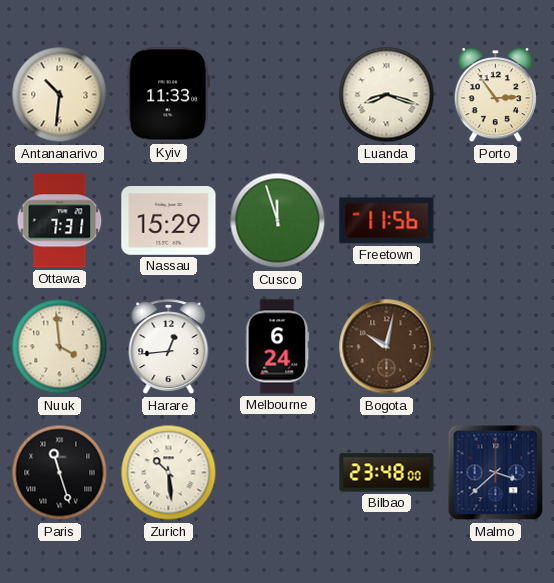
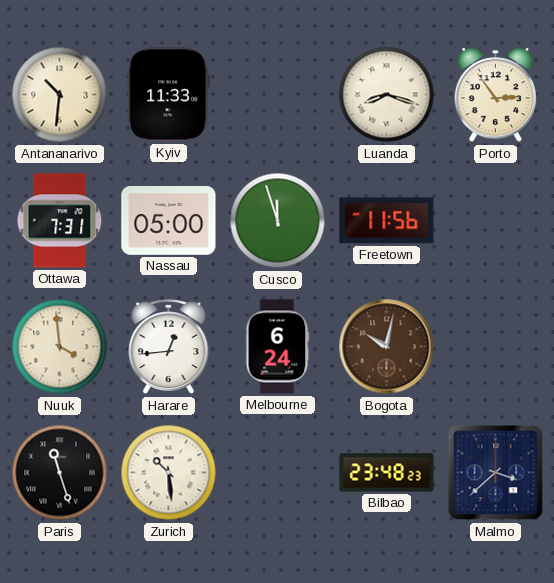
Nassau: 15:29 -> 05:00 (169, 221)
Bilbao: 23:48:00 -> 23:48:23 (387, 473)
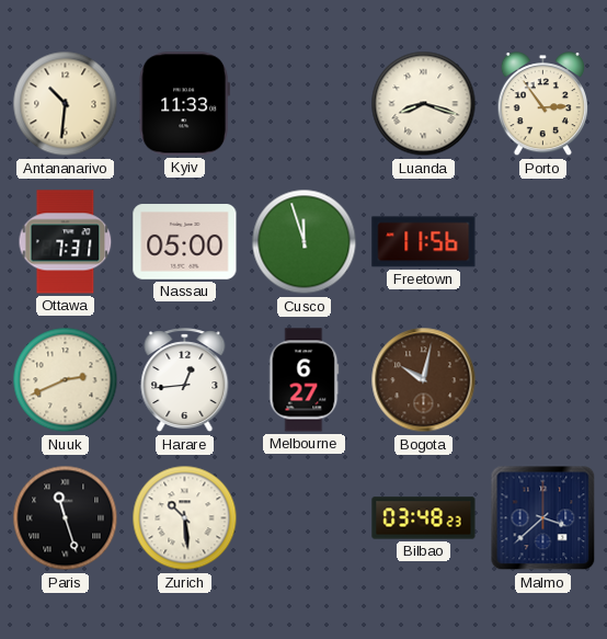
Nuuk: 3:59 -> 2:41 (66, 380)
Melbourne: 6:24 -> 6:27 (305, 380)
Bilbao: 23:48 -> 03:48 (424, 518)
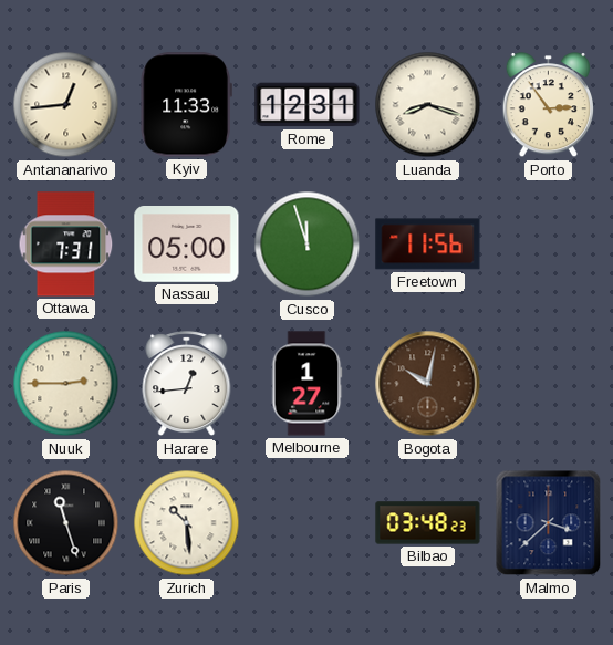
Antananarivo: 10:31 -> 12:44 (66, 105)
Rome: none -> 12:31 (308, 105)
Nuuk: 2:41 -> 2:45 (66, 384)
Melbourne: 6:27 -> 1:27 (308, 384)
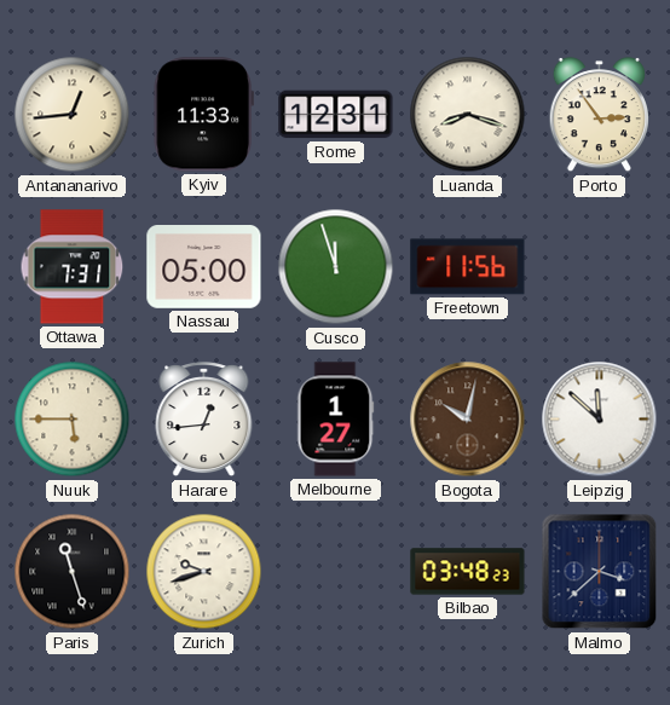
Nuuk: 2:45 -> 5:45 (73, 420)
Leipzig: none -> 11:52 (600, 420)
Zurich: 10:29 -> 9:42 (204, 572)
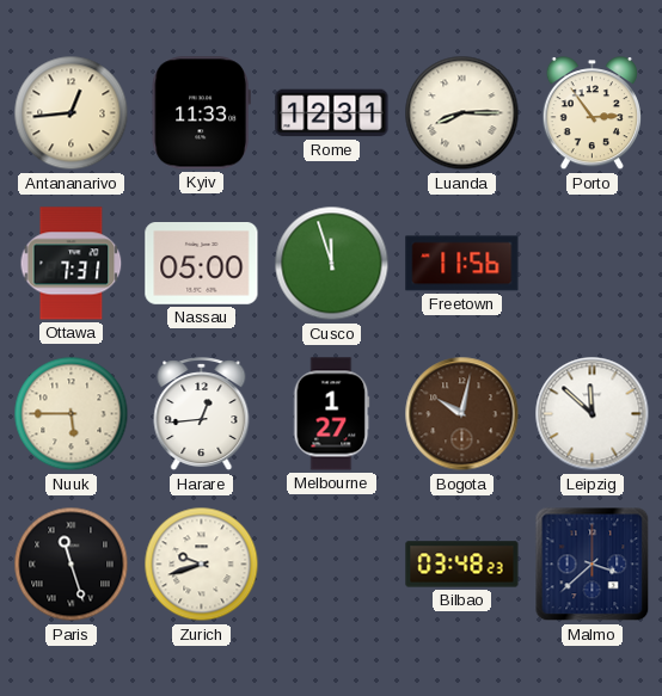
Luanda: 8:18 -> 8:15 (462, 113)
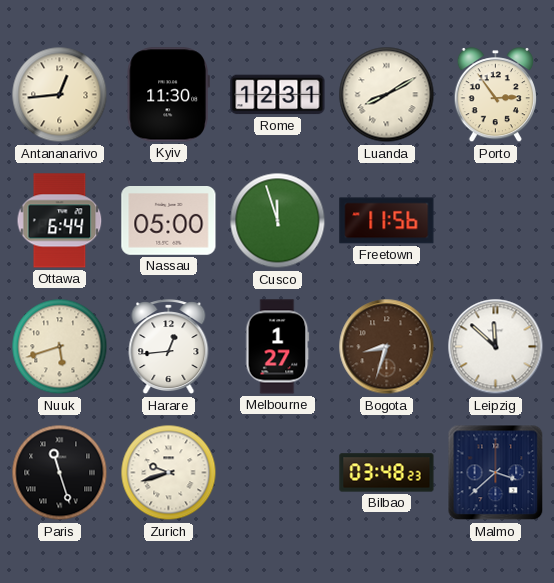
Kyiv: 11:33 -> 11:30 (168, 95)
Luanda: 8:15 -> 8:10 (387, 95)
Ottawa: 7:31 -> 6:44 (60, 221)
Nuuk: 5:45 -> 5:42 (60, 347)
Bogota: 10:02 -> 8:33 (387, 347)
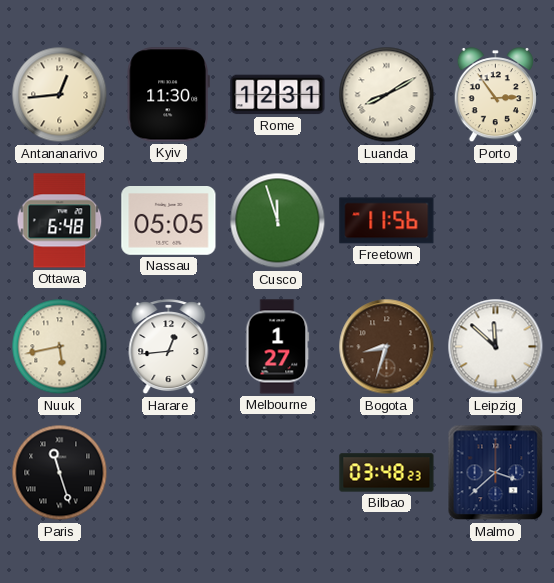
Ottawa: 6:44 -> 6:48 (60, 221)
Nassau: 05:00 -> 05:05 (169, 221)
Nuuk: 5:42 -> 5:43 (60, 347)
Zurich: 9:42 -> none (169, 473)
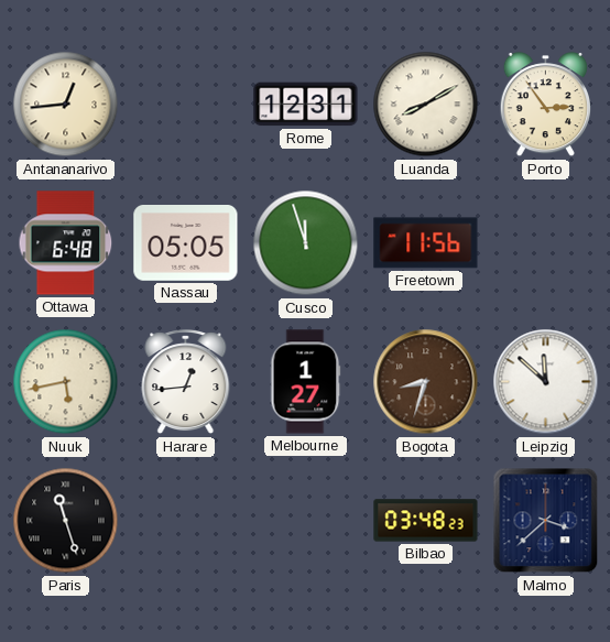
Kyiv: 11:30 -> none (168, 95)
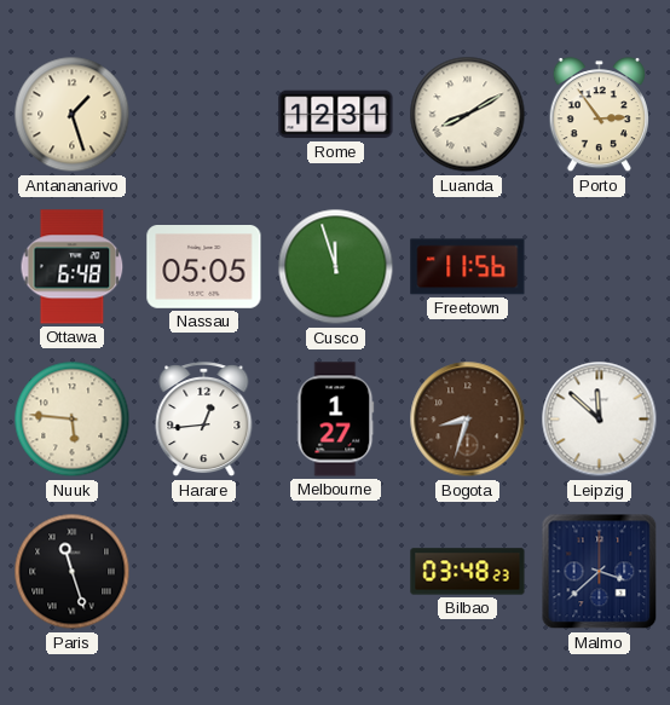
Antananarivo: 12:44 -> 1:27 (73, 115)
Nuuk: 5:43 -> 5:46 (73, 420)
